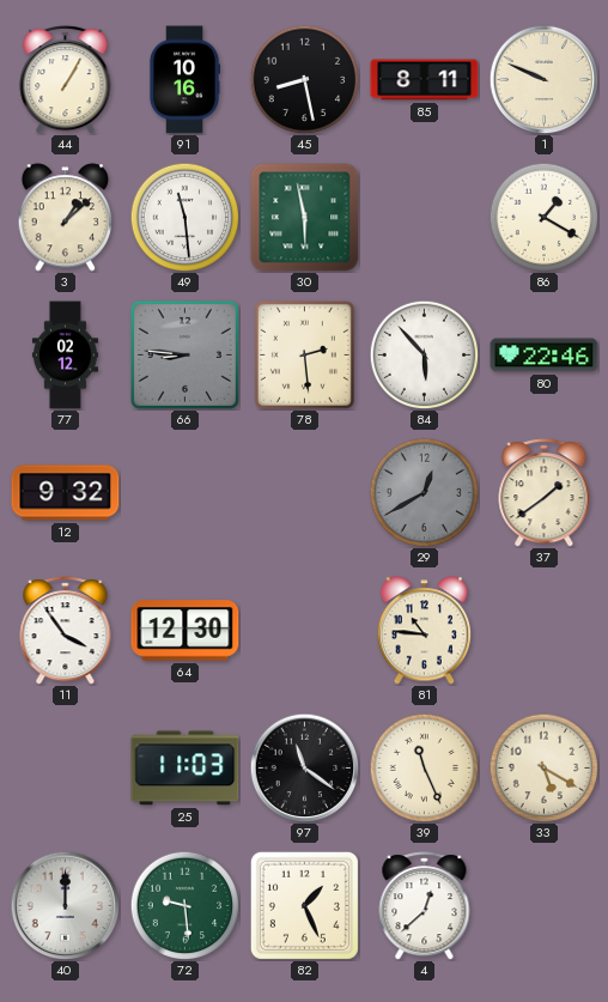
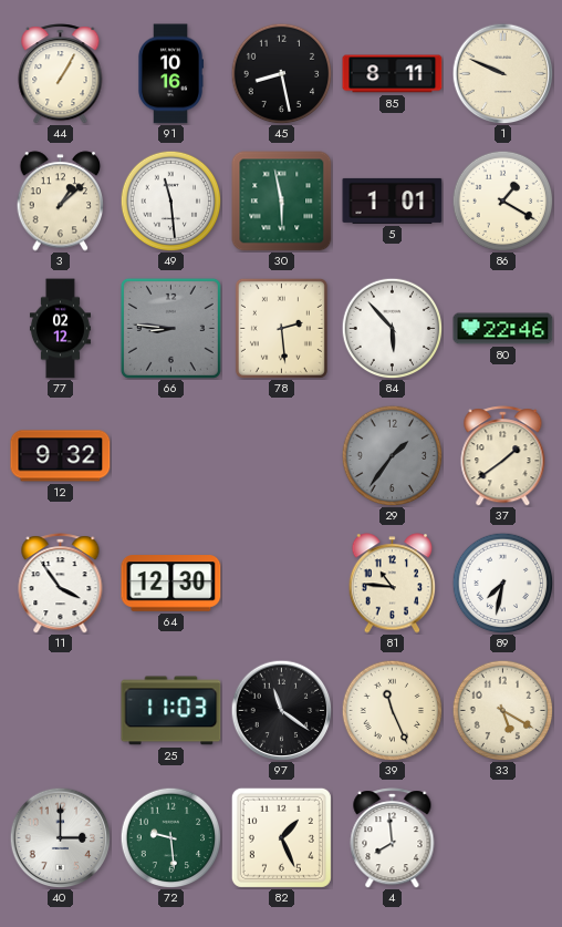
5: none -> 1:01 (393, 200)
29: 12:40 -> 1:36 (392, 455)
89: none -> 7:32 (502, 583)
40: 12:00 -> 3:00 (60, 837)
4: 12:38 -> 7:59 (393, 838)
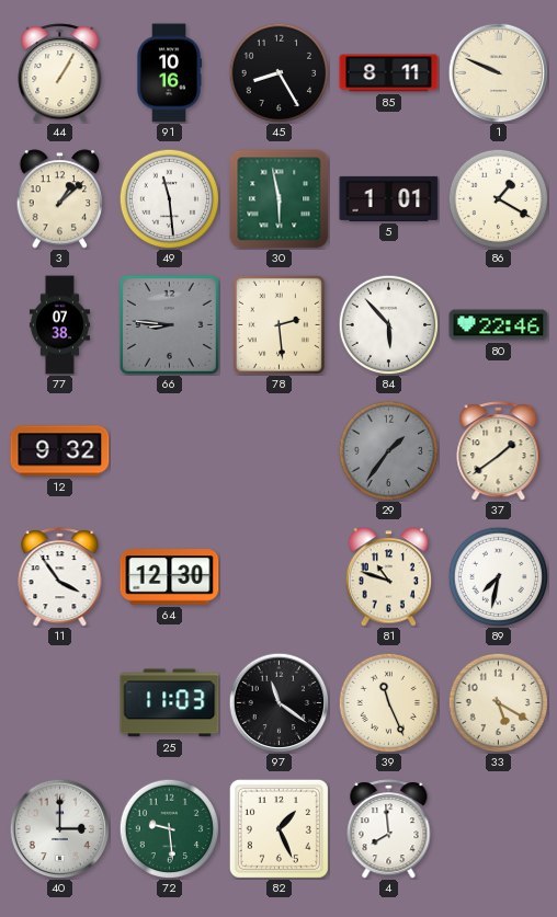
45: 8:28 -> 8:25 (278, 72)
77: 02:12 -> 07:38 (59, 325)
81: 10:46 -> 10:48 (389, 577)
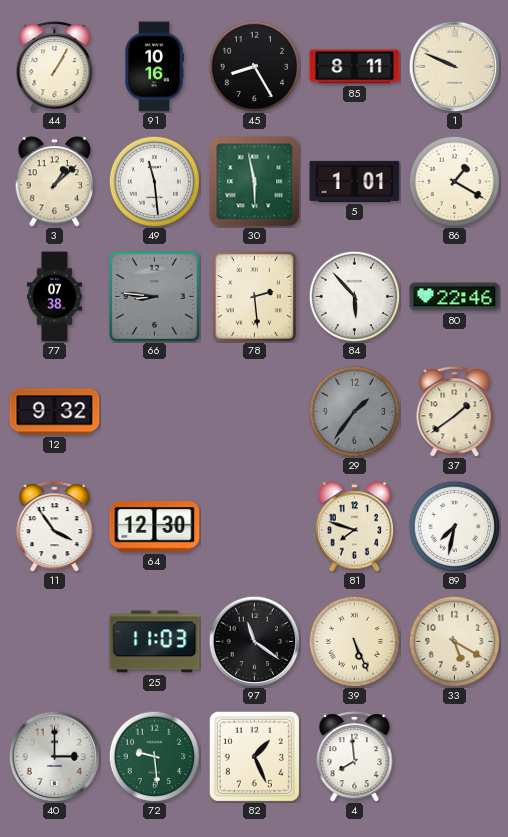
81: 10:48 -> 7:48 (355, 527)
39: 11:26 -> 5:26 (354, 641)
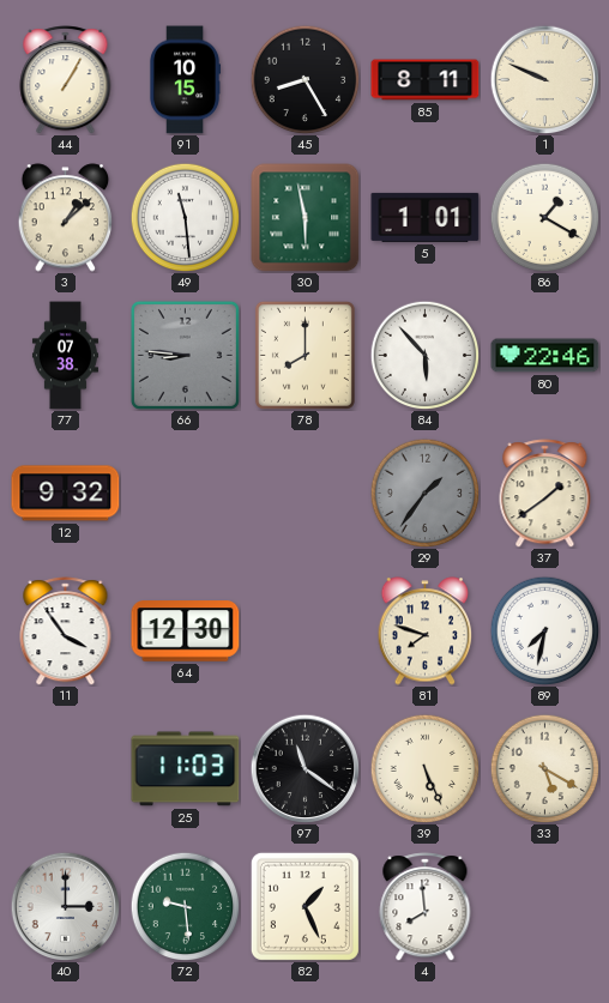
91: 10:16 -> 10:15 (183, 80)
78: 2:29 -> 8:00 (304, 355)
